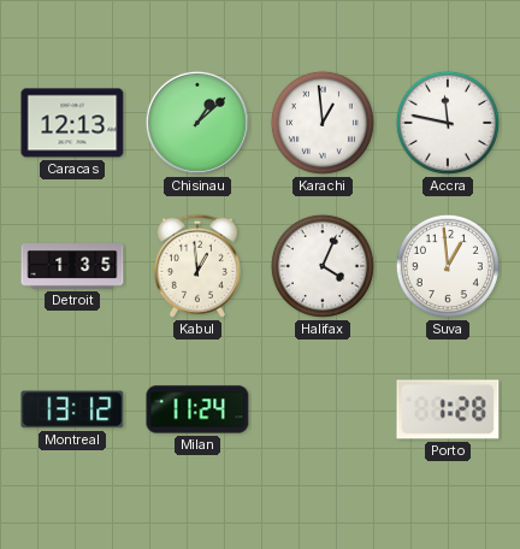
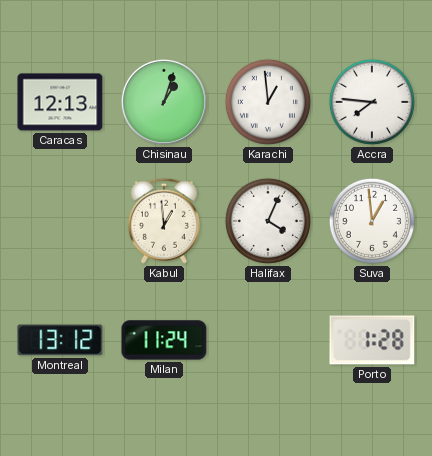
Chisinau: 1:08 -> 1:03 (164, 102)
Accra: 11:47 -> 7:46 (372, 102)
Detroit: 1:35 -> none (72, 267)
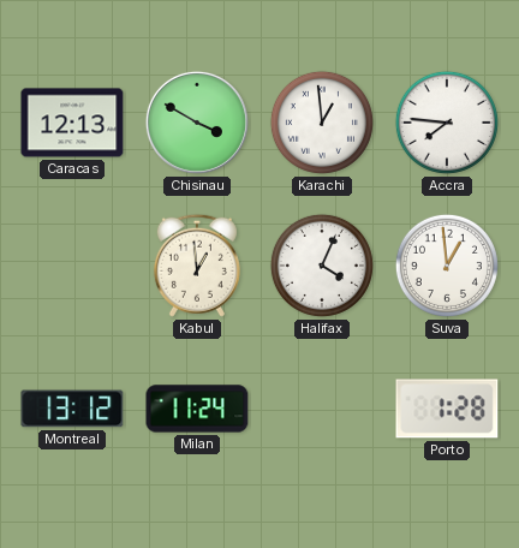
Chisinau: 1:03 -> 3:50 (197, 123)
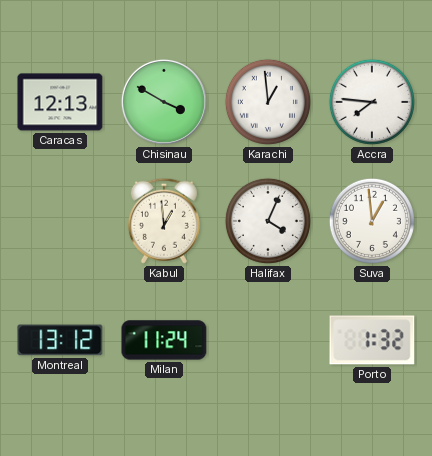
Porto: 1:28 -> 1:32 (372, 340)
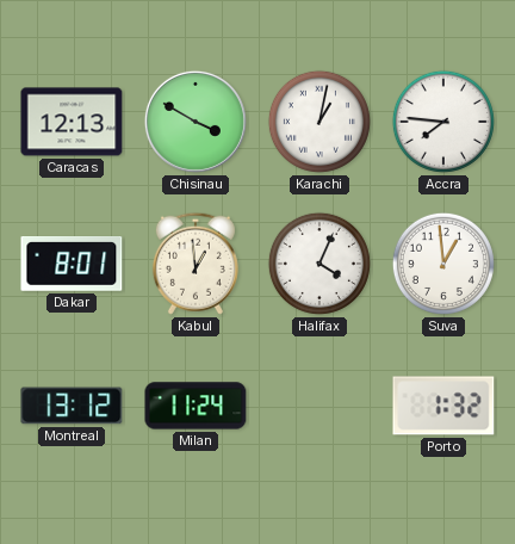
Karachi: 12:59 -> 1:02 (319, 122)
Dakar: none -> 8:01 (72, 265)
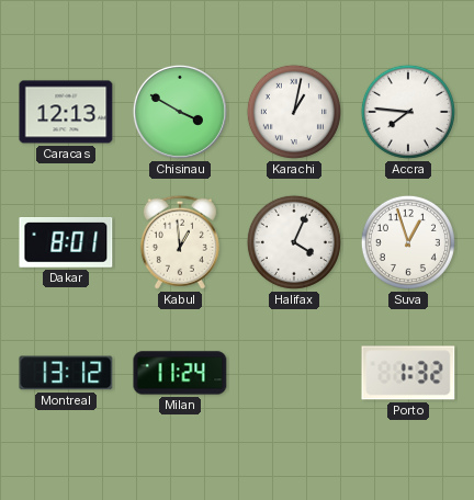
Suva: 12:59 -> 12:57 (408, 242)
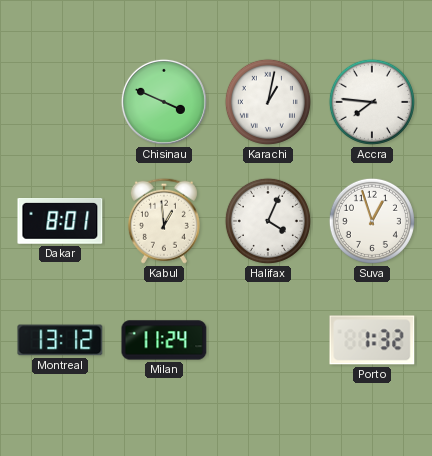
Caracas: 12:13 -> none (66, 112)
Chisinau: 3:50 -> 3:49 (164, 102)
